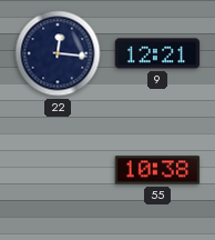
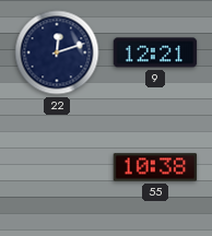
22: 12:16 -> 12:12 (57, 52)
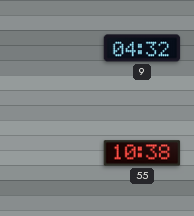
22: 12:12 -> none (57, 52)
9: 12:21 -> 04:32 (142, 48)
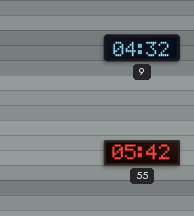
55: 10:38 -> 05:42 (142, 153)
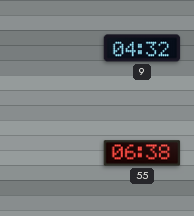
55: 05:42 -> 06:38 (142, 153)
